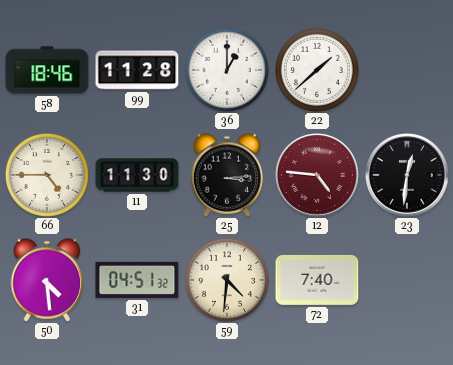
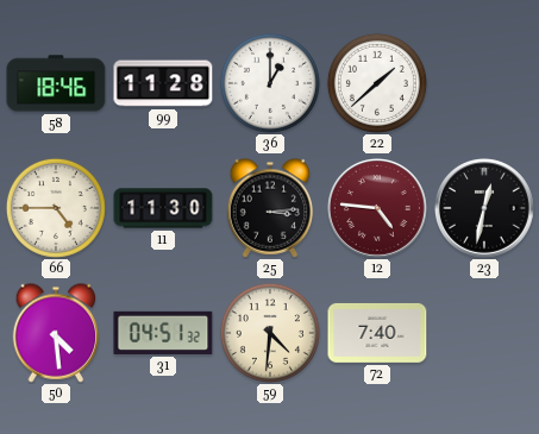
23: 12:31 -> 12:32 (484, 208)
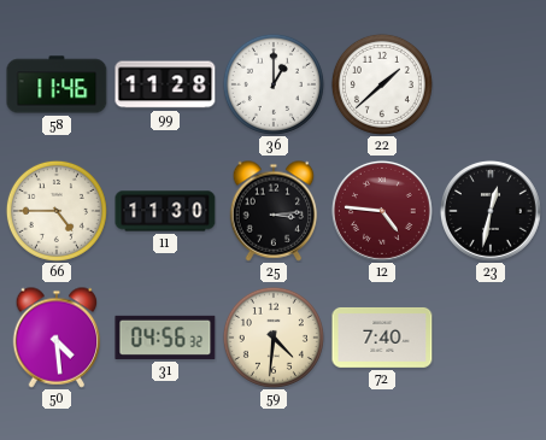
58: 18:46 -> 11:46 (57, 84)
31: 04:51 -> 04:56 (165, 338)
